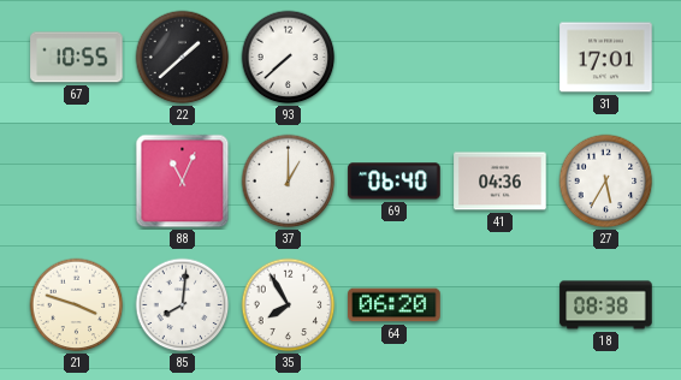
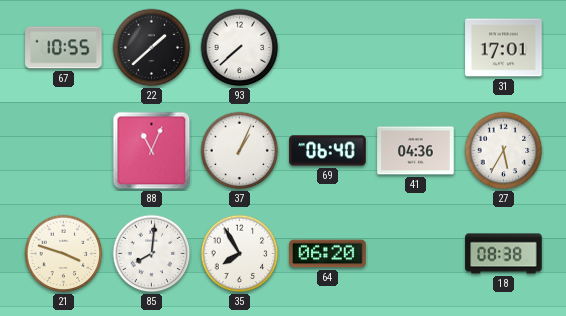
37: 1:00 -> 1:04 (240, 151)
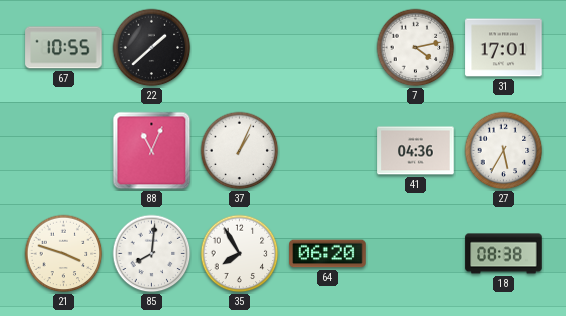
93: 7:38 -> none (240, 48)
7: none -> 4:13 (416, 48)
69: 06:40 -> none (328, 151)
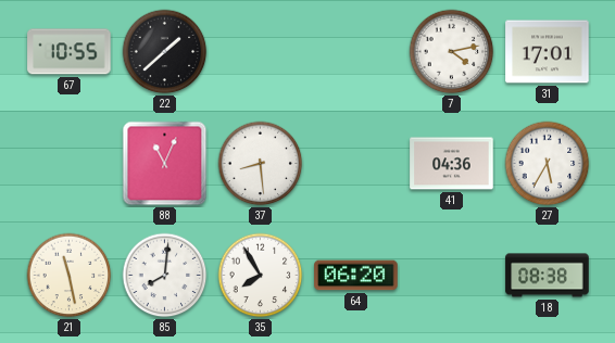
37: 1:04 -> 8:29 (261, 164)
21: 3:48 -> 11:28 (70, 276)
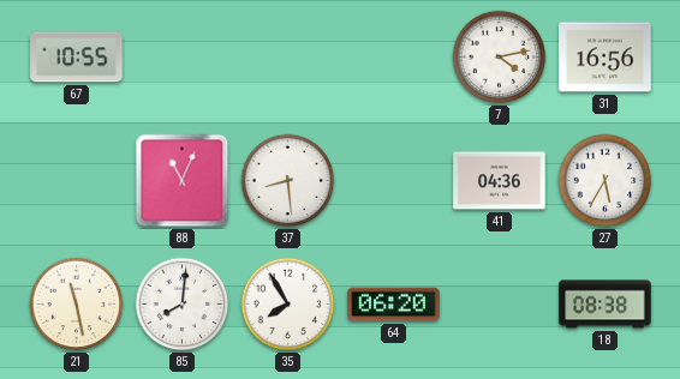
22: 1:38 -> none (165, 52)
31: 17:01 -> 16:56 (606, 58)
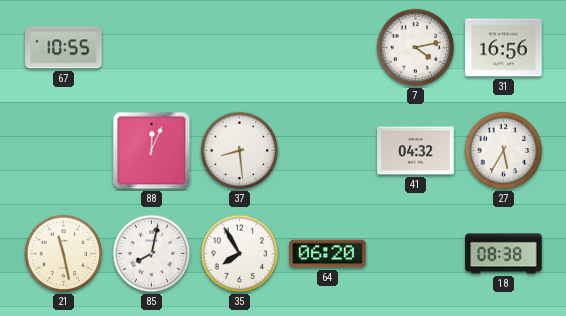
88: 11:04 -> 12:04 (152, 151)
41: 04:36 -> 04:32 (416, 151)
85: 8:01 -> 8:02 (152, 254)
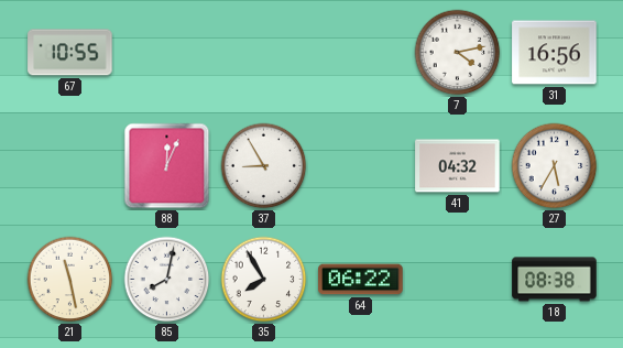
37: 8:29 -> 8:55 (264, 166)
64: 06:20 -> 06:22 (361, 280)
